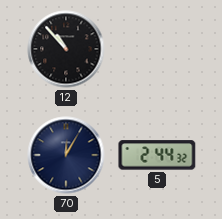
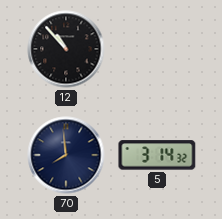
70: 12:05 -> 7:59 (66, 155)
5: 2:44 -> 3:14 (157, 155)
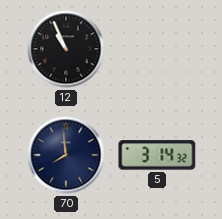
12: 10:53 -> 10:56 (66, 49)
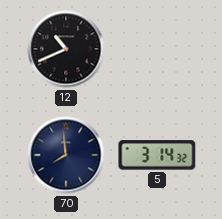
12: 10:56 -> 10:41 (66, 49)
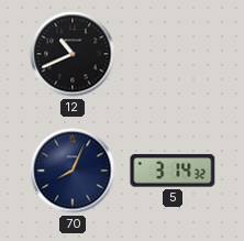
70: 7:59 -> 8:04 (73, 171)
